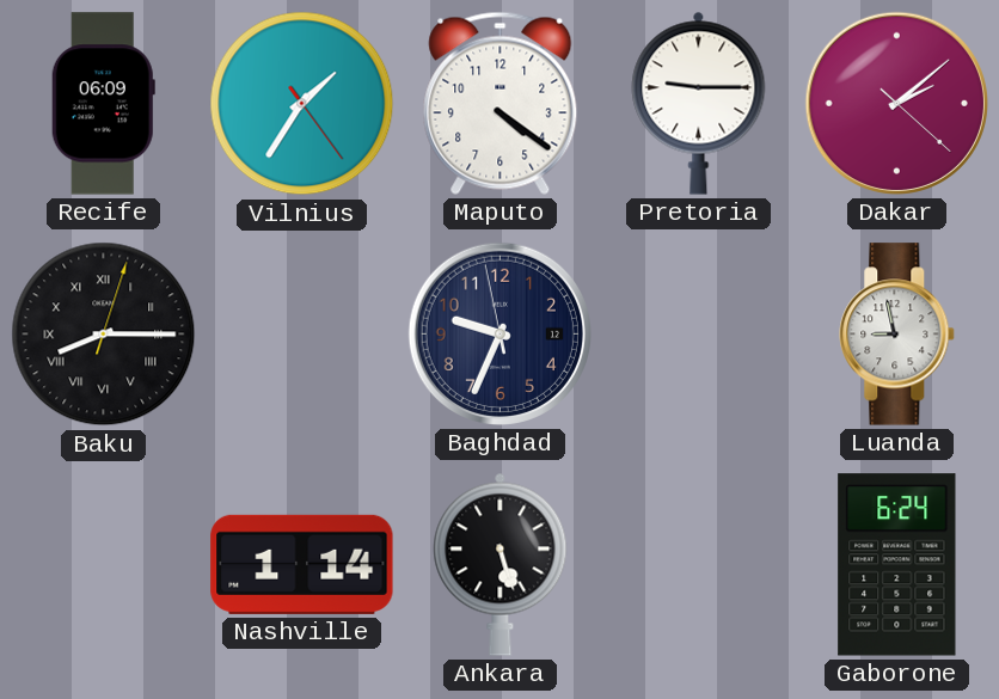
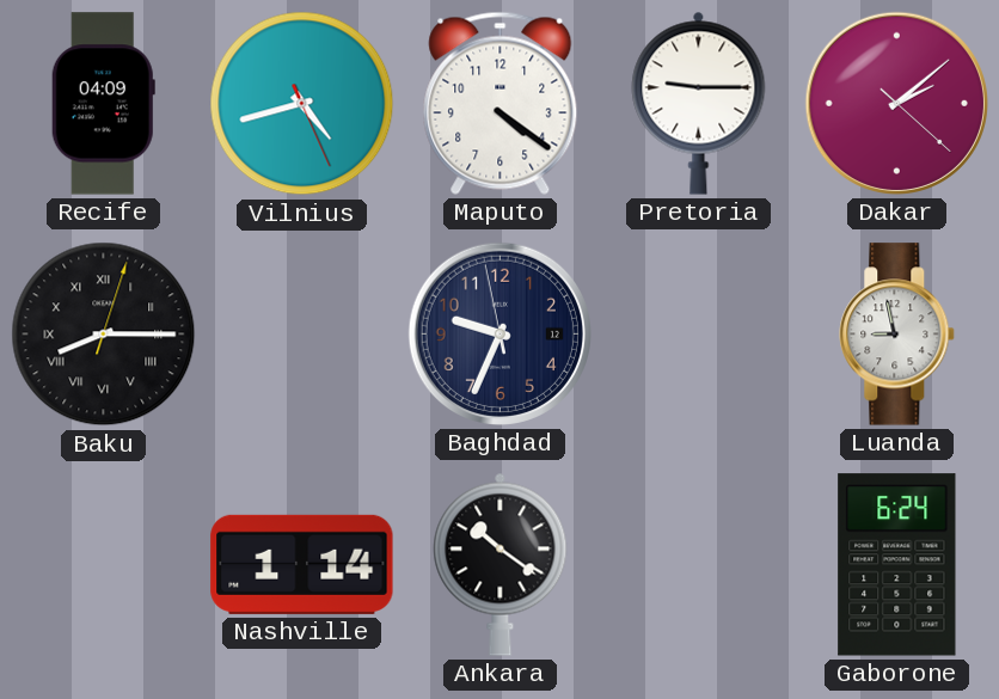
Recife: 06:09 -> 04:09 (103, 104)
Vilnius: 1:35 -> 4:42 (302, 104)
Ankara: 5:27 -> 10:21 (501, 564)
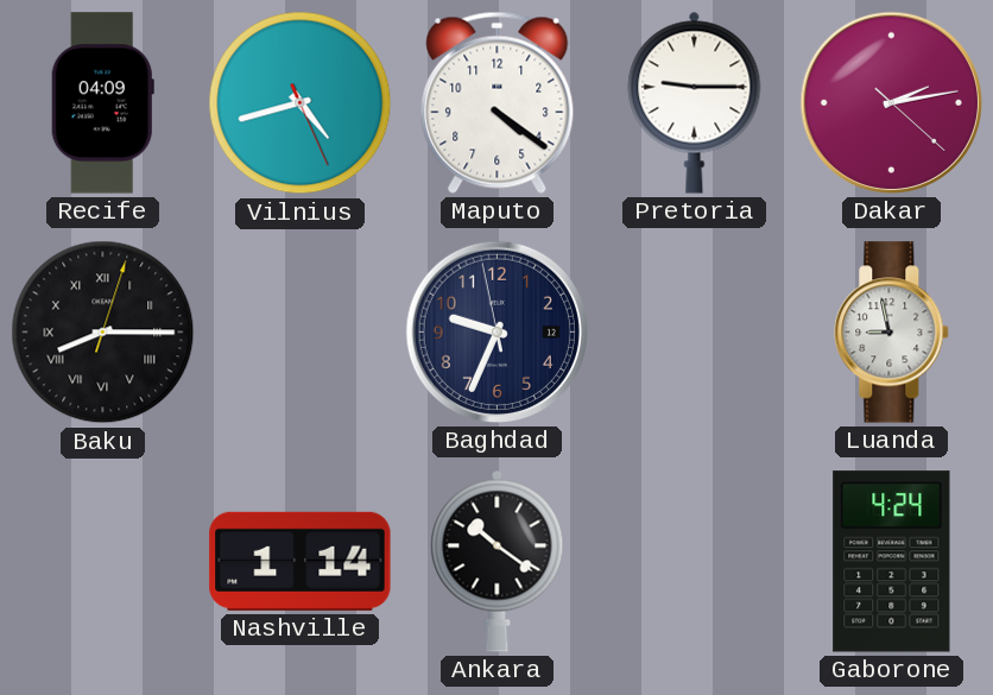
Dakar: 2:08 -> 2:13 (891, 102)
Gaborone: 6:24 -> 4:24 (892, 562)
